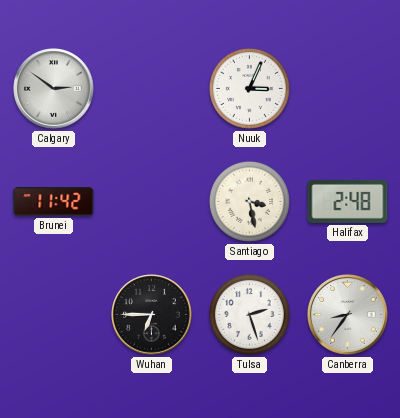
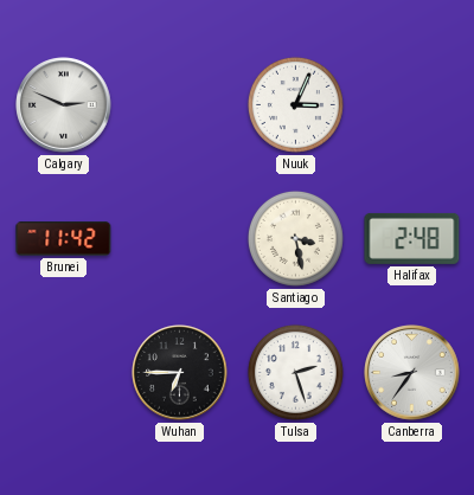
Calgary: 2:51 -> 2:49 (64, 105)
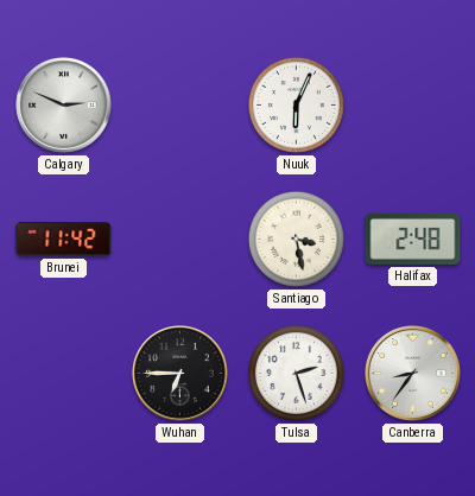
Nuuk: 3:04 -> 6:04 (296, 104)
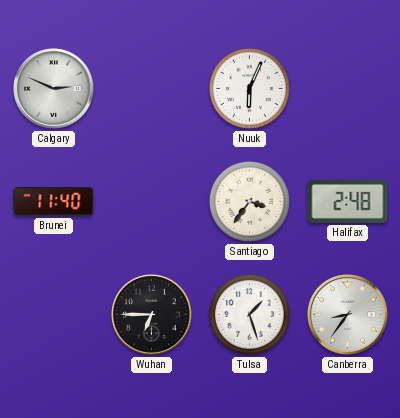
Brunei: 11:42 -> 11:40 (54, 202)
Santiago: 3:28 -> 3:36 (249, 201)
Tulsa: 2:27 -> 1:27 (249, 314)
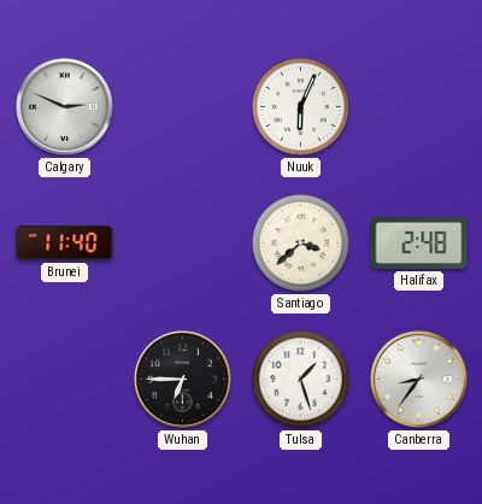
Santiago: 3:36 -> 3:38 (300, 242)
